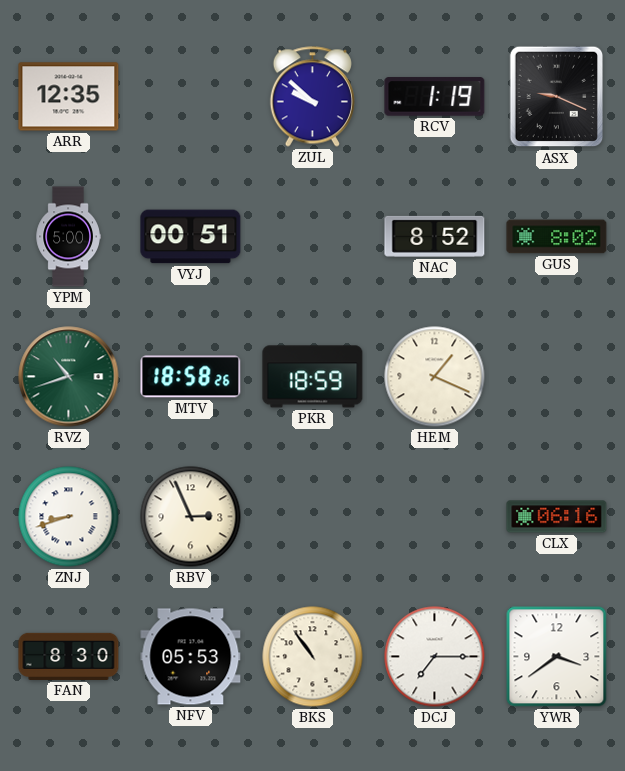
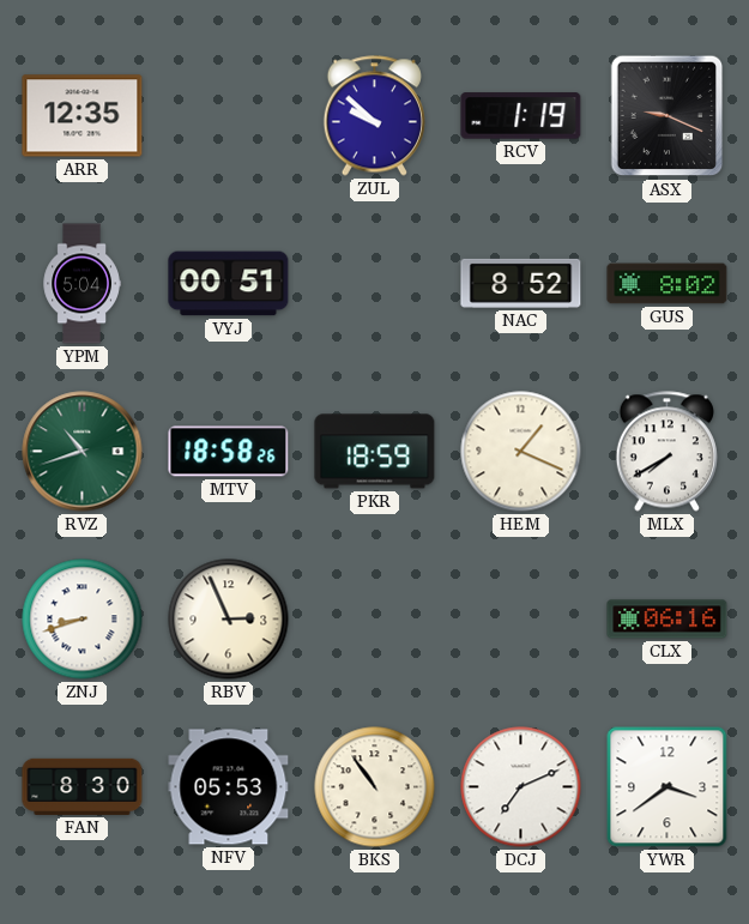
YPM: 5:00 -> 5:04 (81, 284)
MLX: none -> 7:40 (666, 452)
DCJ: 7:15 -> 7:11 (521, 787)
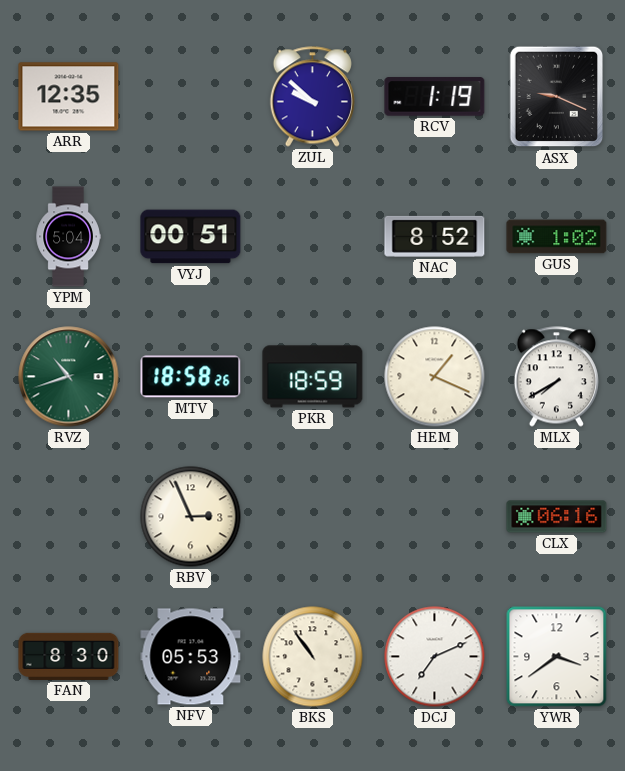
GUS: 8:02 -> 1:02 (557, 237)
ZNJ: 8:42 -> none (83, 620)
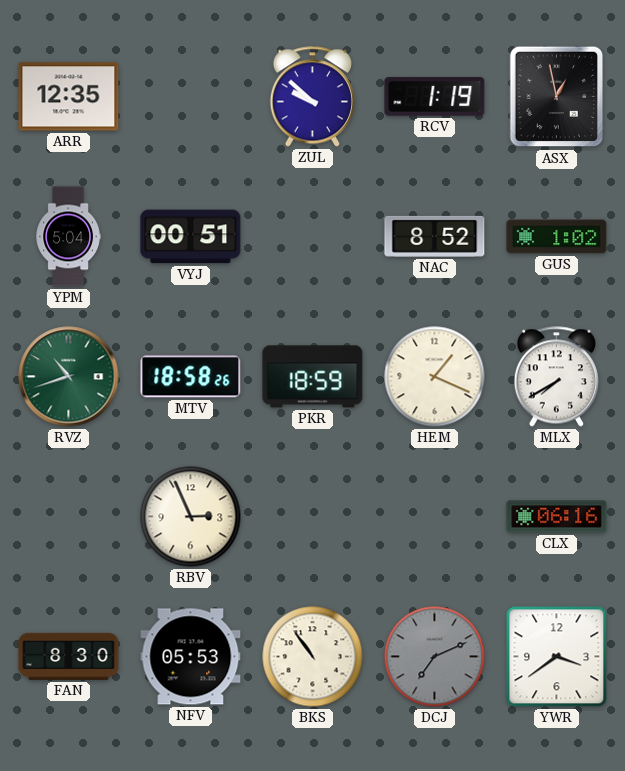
ASX: 9:19 -> 12:58 (557, 97)
DCJ dial: white -> grey (435, 657)
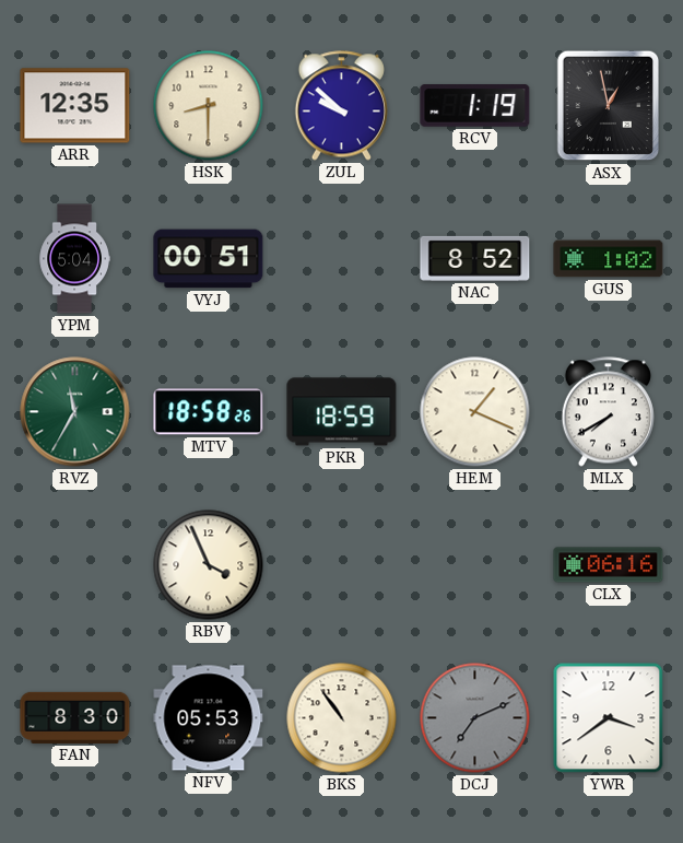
HSK: none -> 8:30 (209, 106)
RVZ: 10:42 -> 11:35 (75, 412)
RBV: 2:56 -> 3:56 (209, 565)
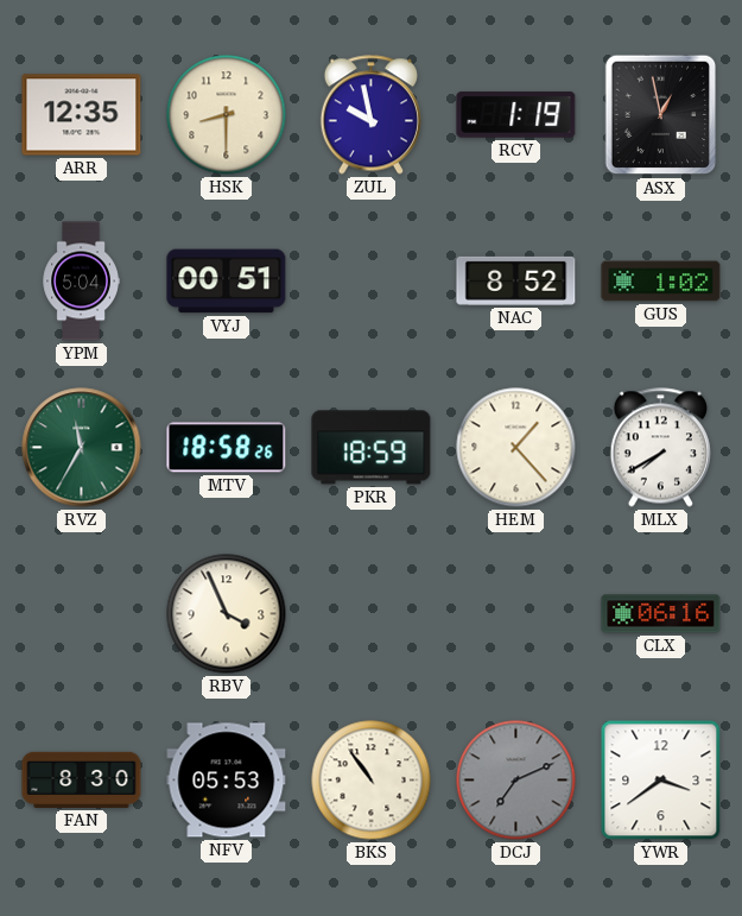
ZUL: 9:52 -> 9:58 (370, 115)
HEM: 1:19 -> 1:23 (516, 448)
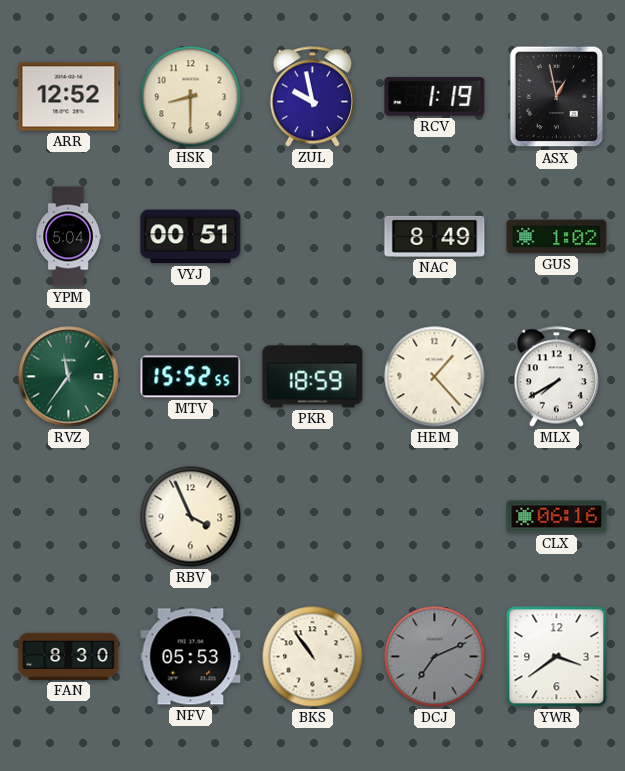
ARR: 12:35 -> 12:52 (69, 97)
NAC: 8:52 -> 8:49 (435, 236)
RVZ: 11:35 -> 11:36 (69, 377)
MTV: 18:58 -> 15:52 (191, 377)
